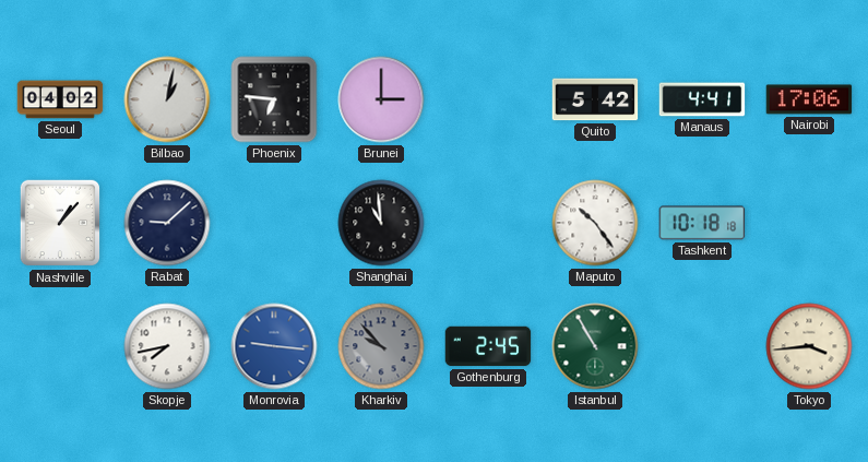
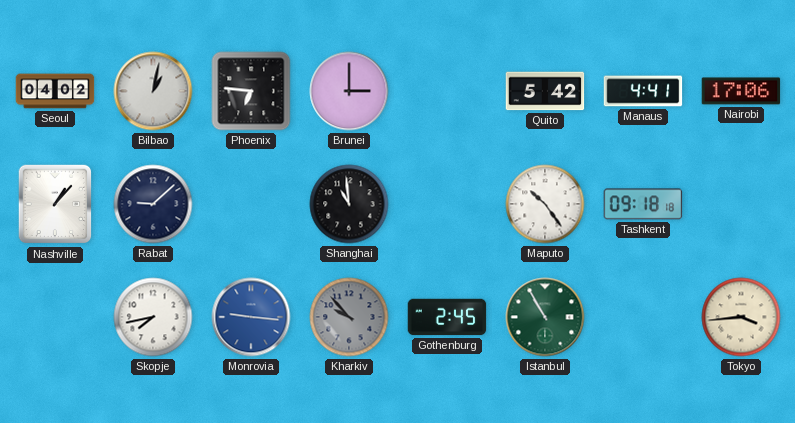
Tashkent: 10:18 -> 09:18 (643, 204)
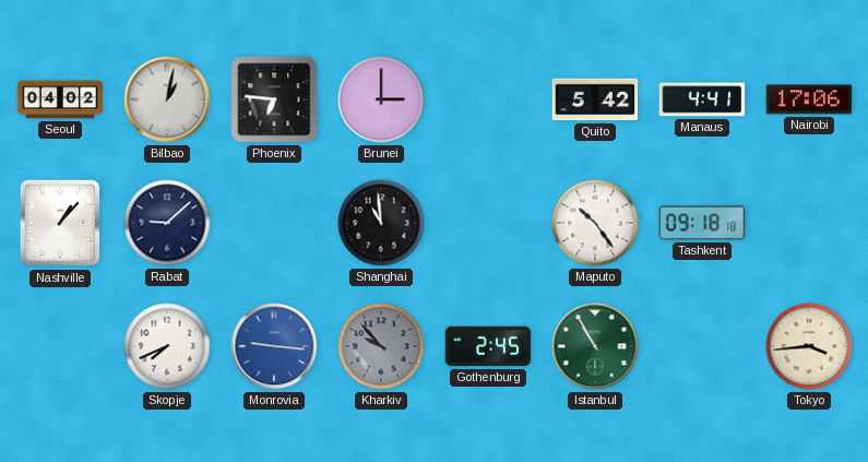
Skopje: 7:43 -> 7:41 (167, 346)
